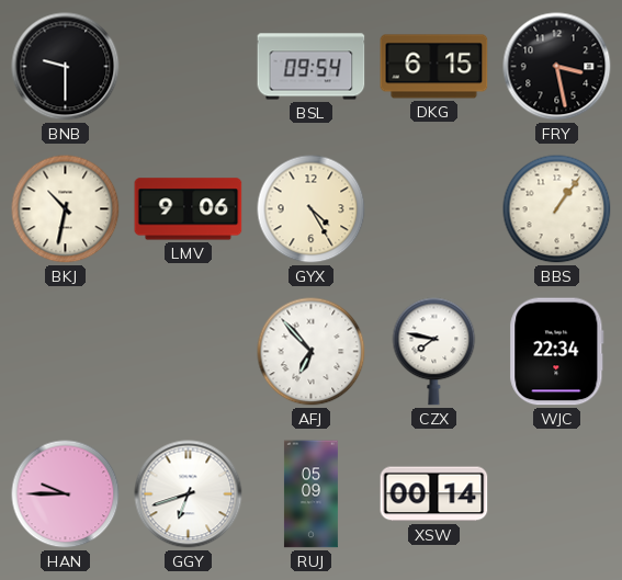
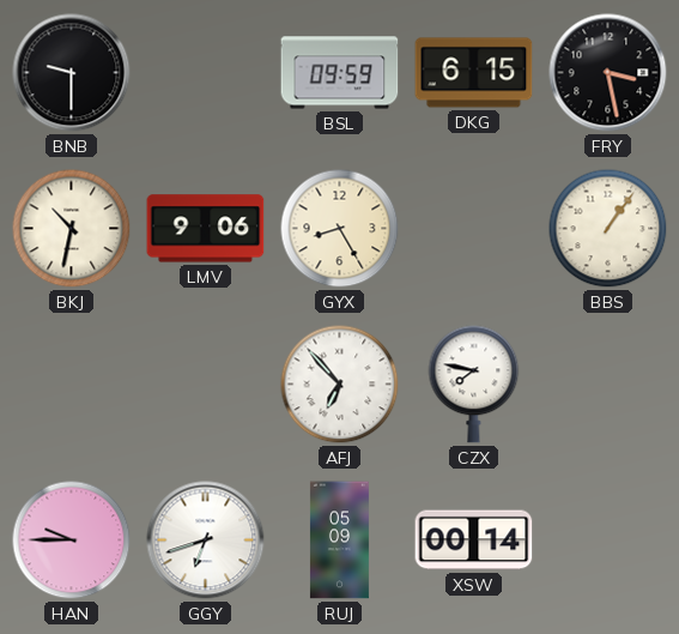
BSL: 09:54 -> 09:59 (340, 73)
GYX: 4:25 -> 8:25 (340, 229)
WJC: 22:34 -> none (557, 352)
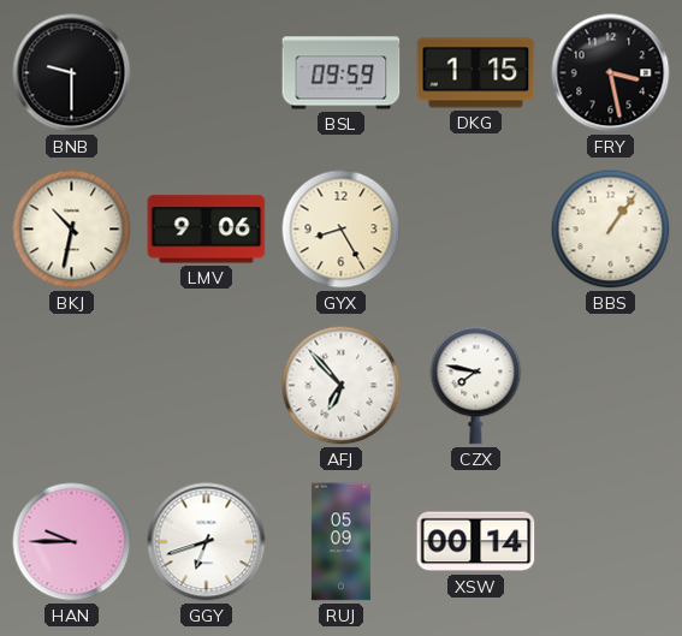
DKG: 6:15 -> 1:15 (476, 73)
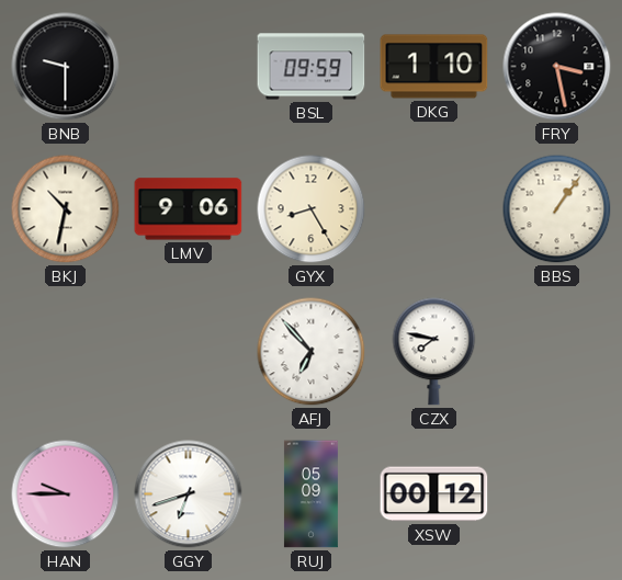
DKG: 1:15 -> 1:10 (434, 67)
XSW: 00:14 -> 00:12 (434, 494)
